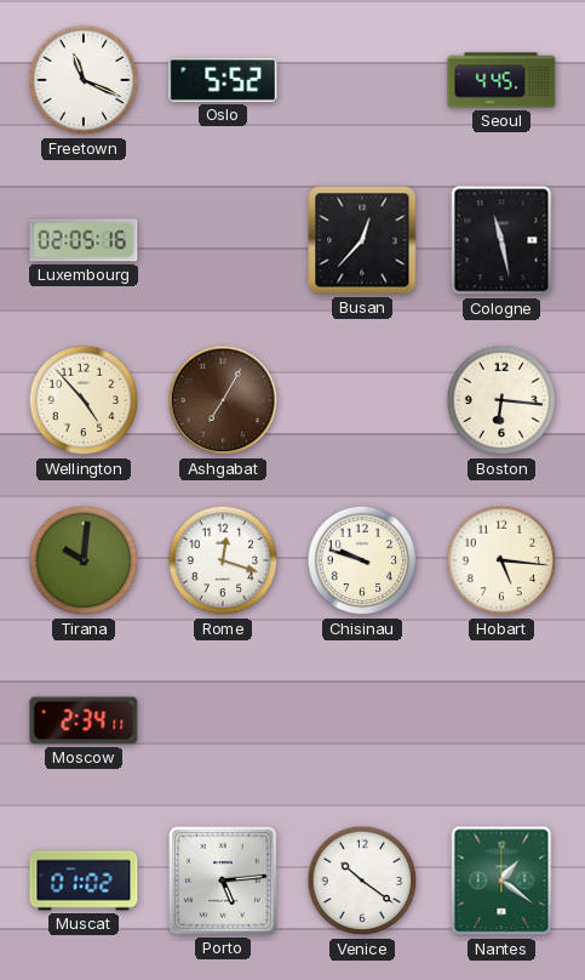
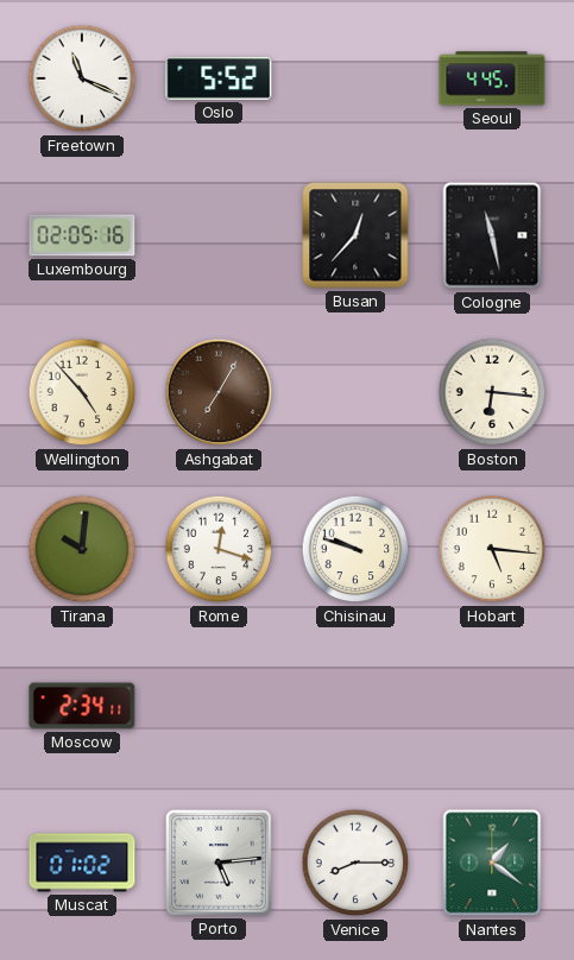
Venice: 10:21 -> 8:15 (355, 863)
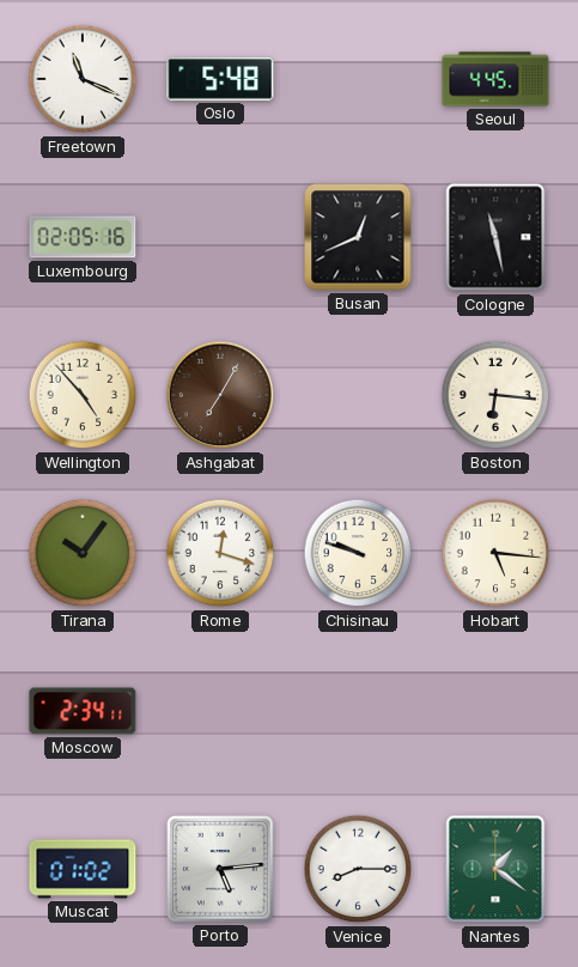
Oslo: 5:52 -> 5:48 (220, 80)
Busan: 12:37 -> 12:41 (358, 237)
Tirana: 10:01 -> 10:06 (83, 553)
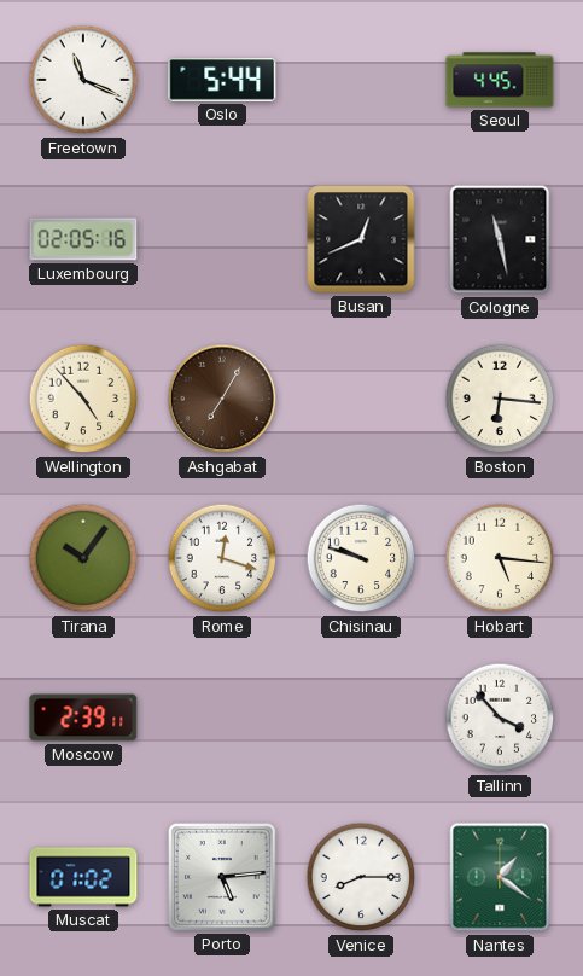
Oslo: 5:48 -> 5:44 (222, 81)
Moscow: 2:34 -> 2:39 (83, 718)
Tallinn: none -> 3:53 (500, 718)
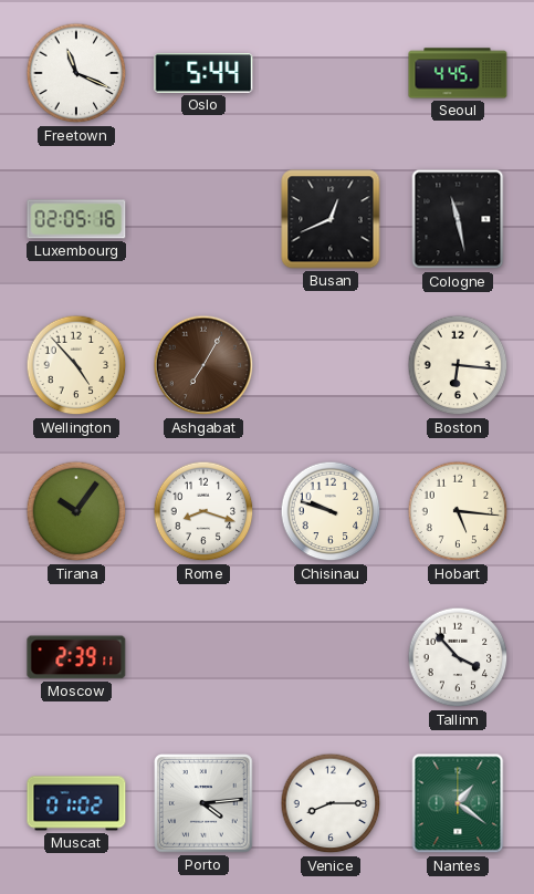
Rome: 12:18 -> 8:18 (203, 511)
Porto: 5:14 -> 4:14 (205, 804)
